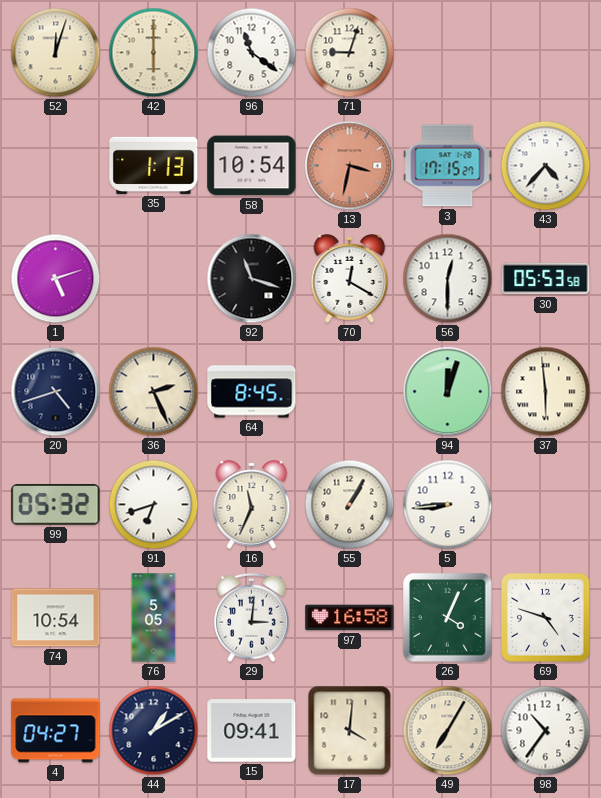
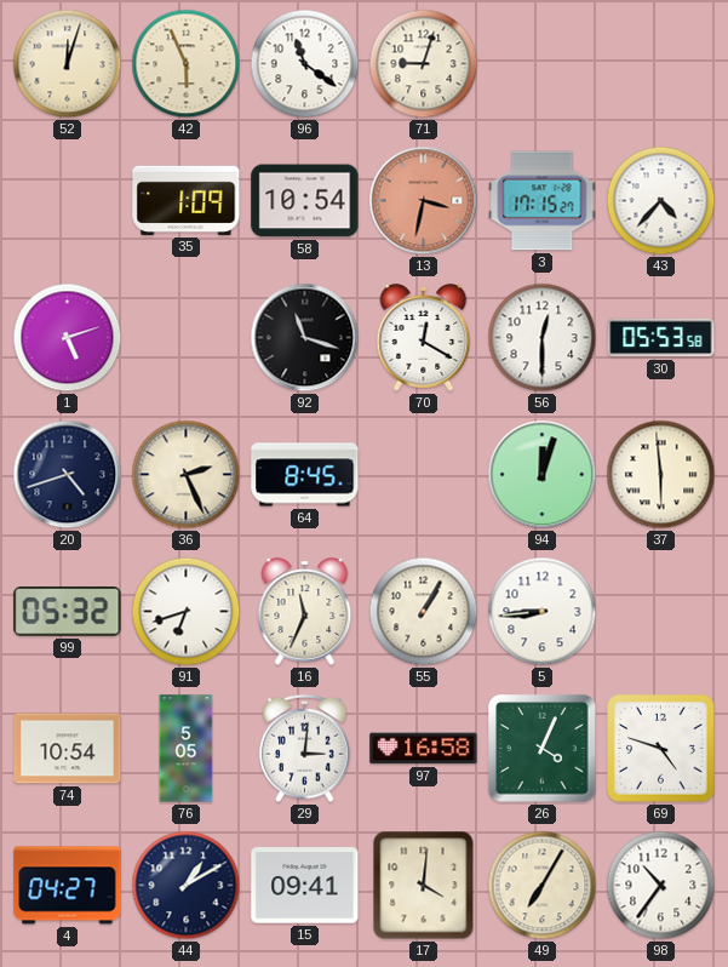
42: 6:00 -> 5:56 (187, 64)
35: 1:13 -> 1:09 (187, 200)
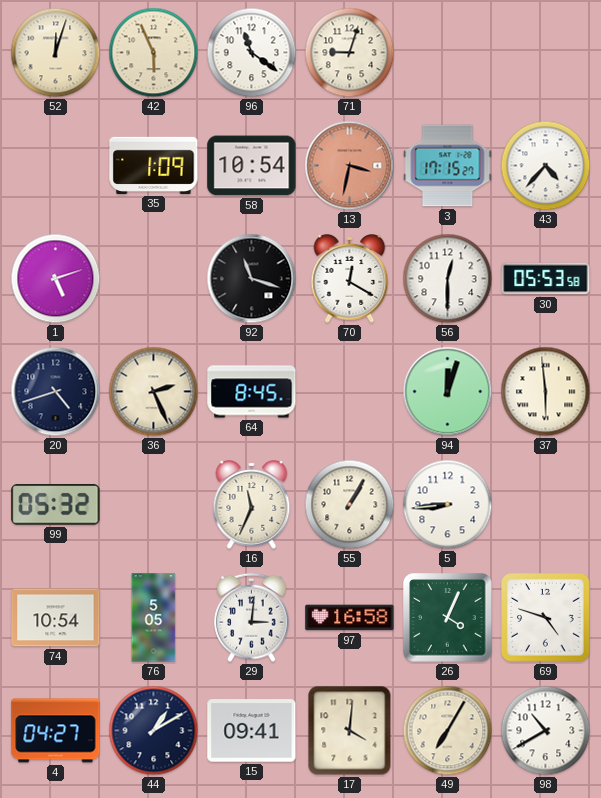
91: 6:42 -> none (187, 612)
98: 10:36 -> 10:40 (546, 731)
